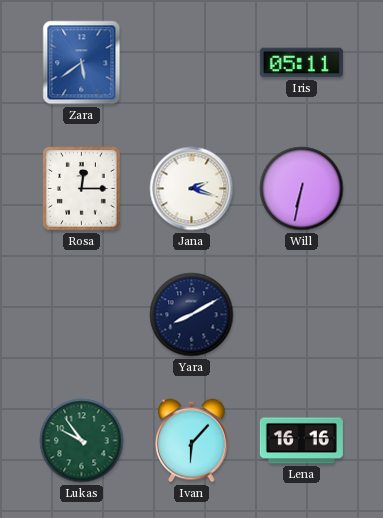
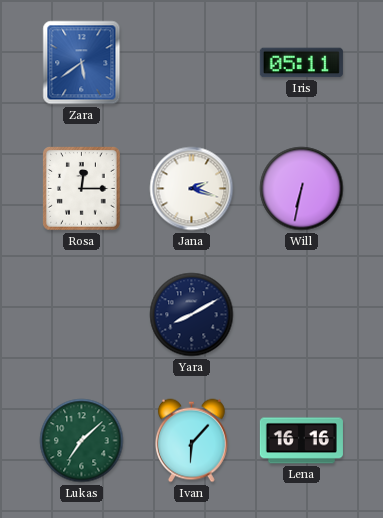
Lukas: 9:54 -> 7:08 (82, 441)
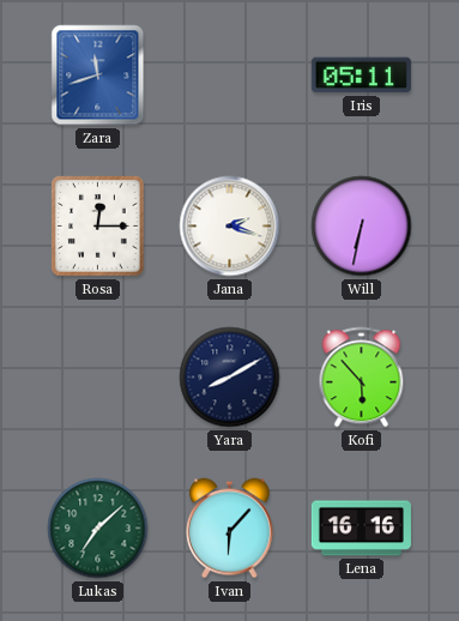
Zara: 5:39 -> 11:42 (98, 76)
Kofi: none -> 5:53 (362, 378)
